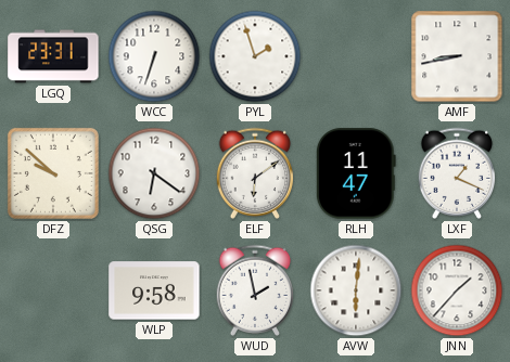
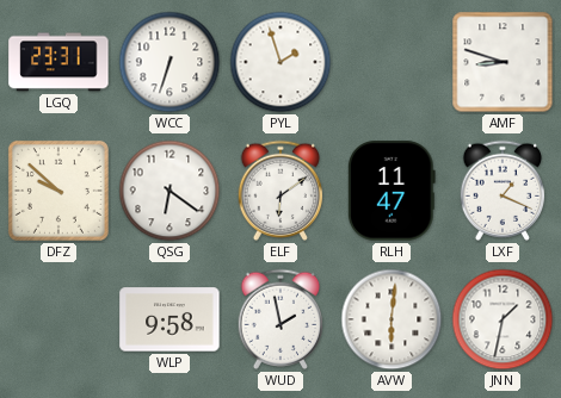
AMF: 8:43 -> 8:48 (503, 62)
JNN: 1:37 -> 1:32 (503, 319)
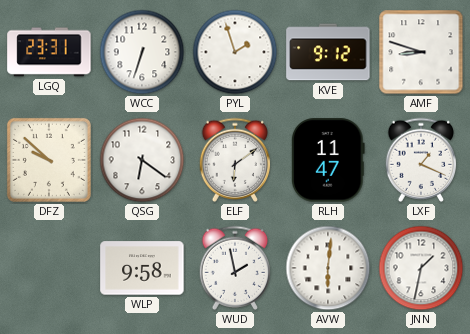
KVE: none -> 9:12 (328, 52)
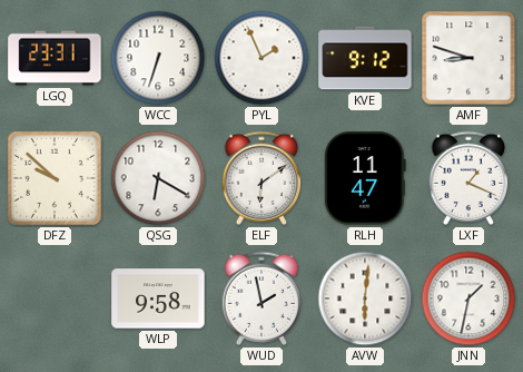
PYL: 1:57 -> 1:56 (261, 58)
QSG: 6:21 -> 6:20 (158, 178)
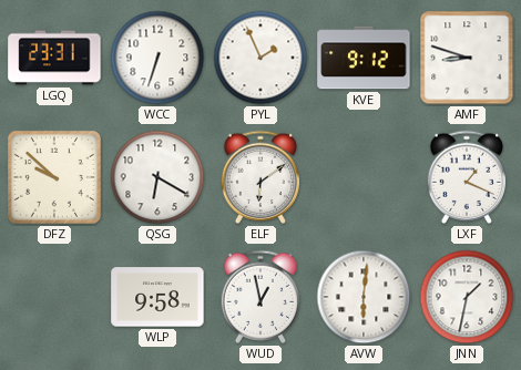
RLH: 11:47 -> none (365, 178)
WUD: 1:58 -> 12:58 (260, 297)
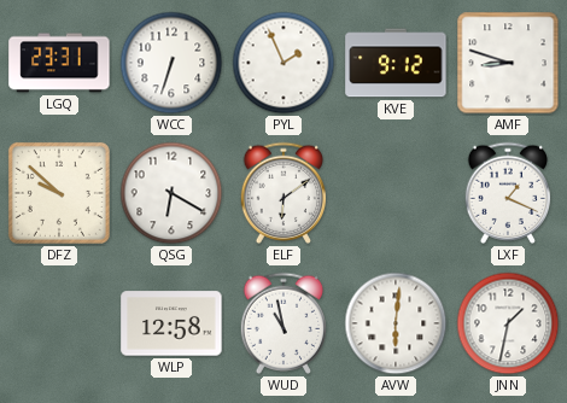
WLP: 9:58 -> 12:58 (171, 323)
WUD: 12:58 -> 10:58 (283, 323)
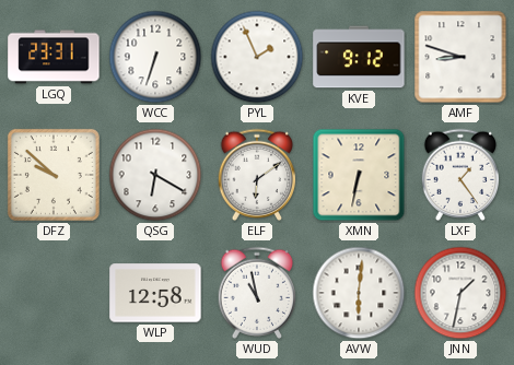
XMN: none -> 6:32 (359, 175)
LXF: 1:19 -> 1:24 (460, 175)
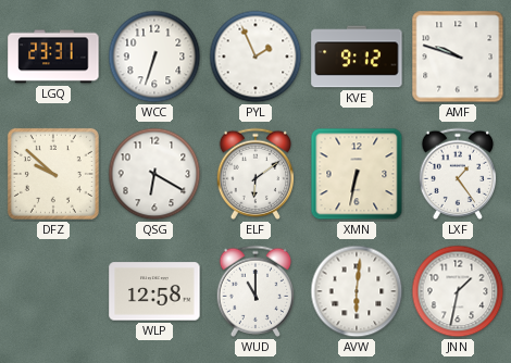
AMF: 8:48 -> 9:48 (458, 57)
WUD: 10:58 -> 11:00 (255, 291)
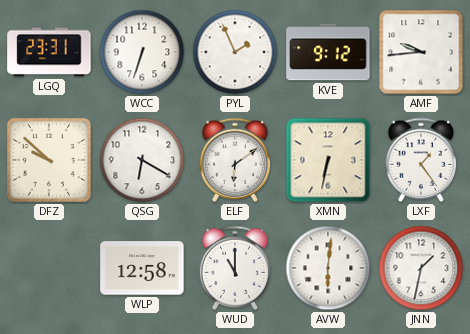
AMF: 9:48 -> 9:44 (421, 52)
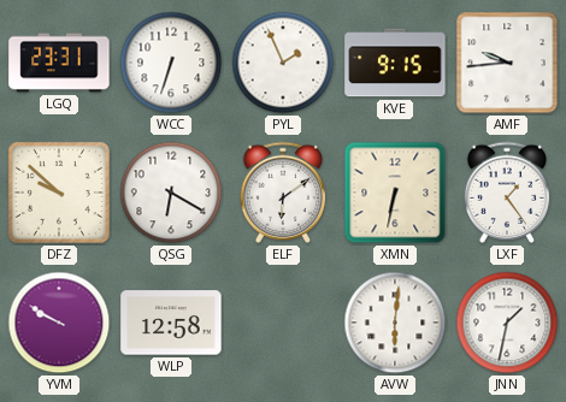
KVE: 9:12 -> 9:15 (395, 63)
YVM: none -> 9:50 (59, 323)
WUD: 11:00 -> none (235, 268)
